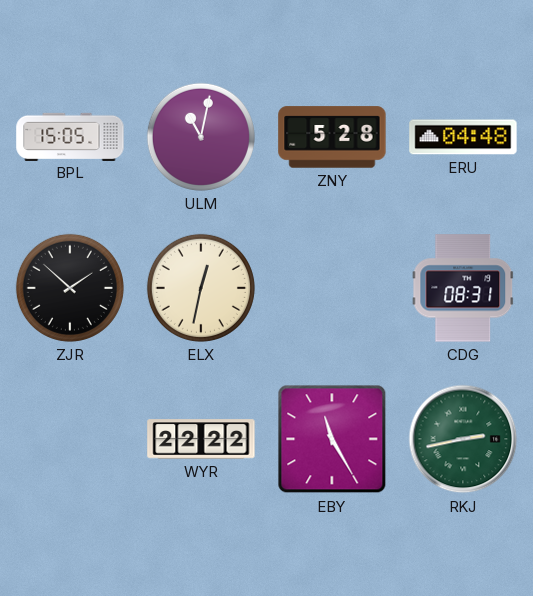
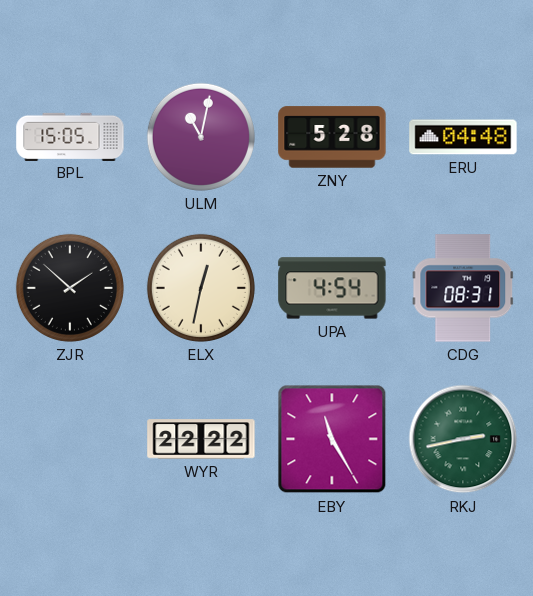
UPA: none -> 4:54 (332, 288)
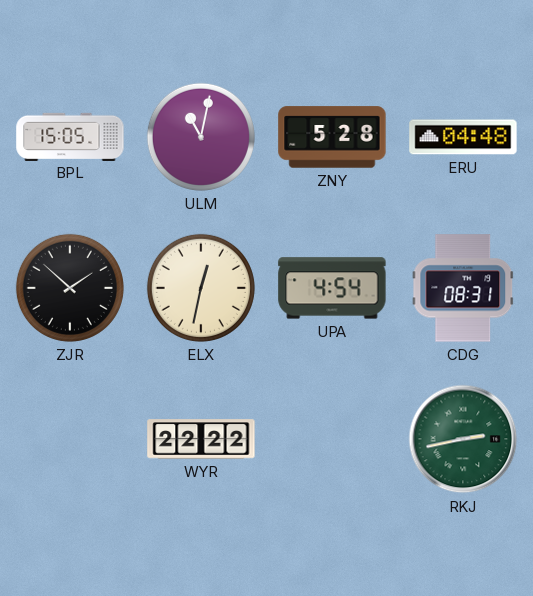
EBY: 11:25 -> none (332, 439)
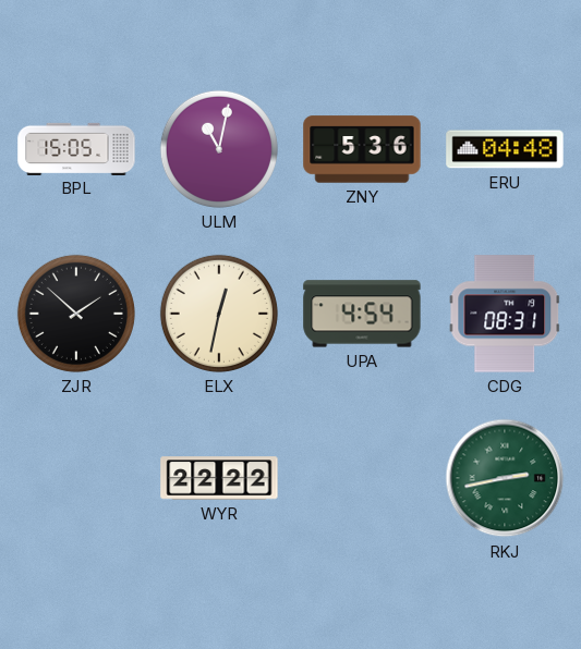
ZNY: 5:28 -> 5:36 (362, 149)
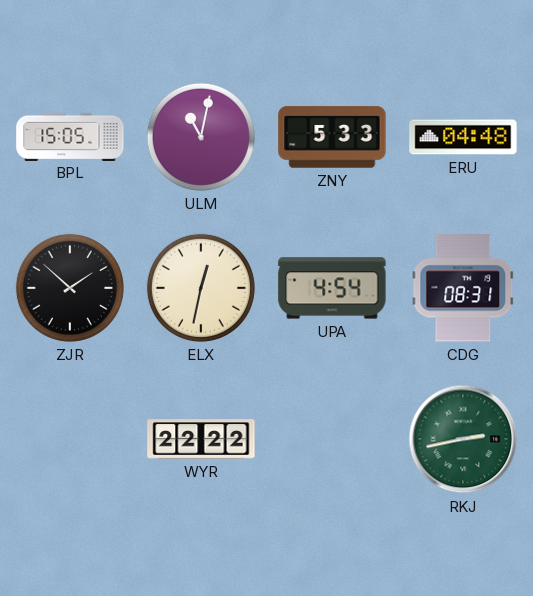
ZNY: 5:36 -> 5:33 (332, 137)
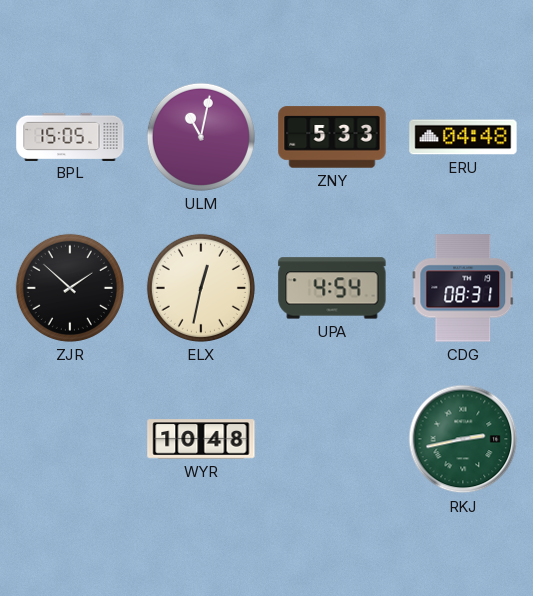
WYR: 22:22 -> 10:48 (201, 439)
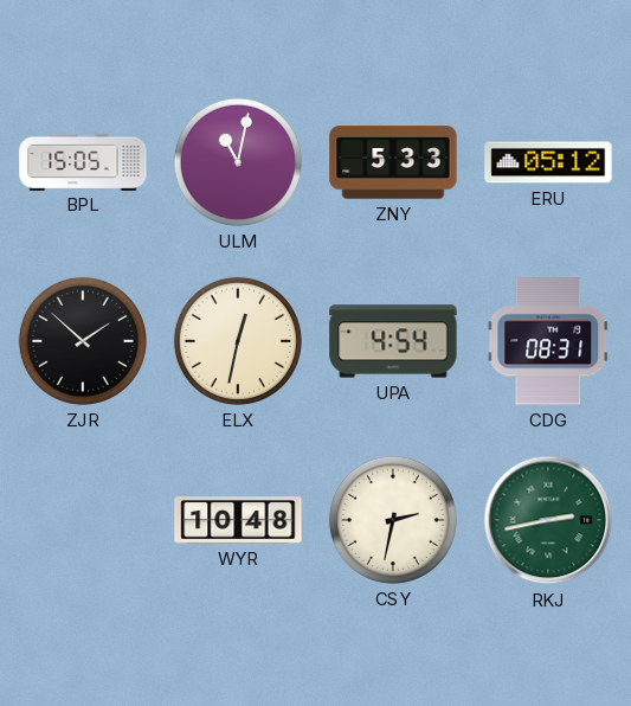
ERU: 04:48 -> 05:12 (548, 162)
CSY: none -> 2:32 (393, 520)
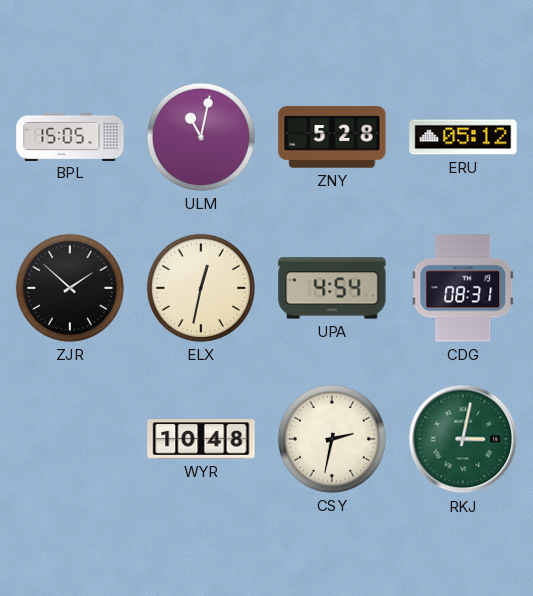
ZNY: 5:33 -> 5:28 (332, 137)
RKJ: 2:43 -> 3:02 (463, 439)
